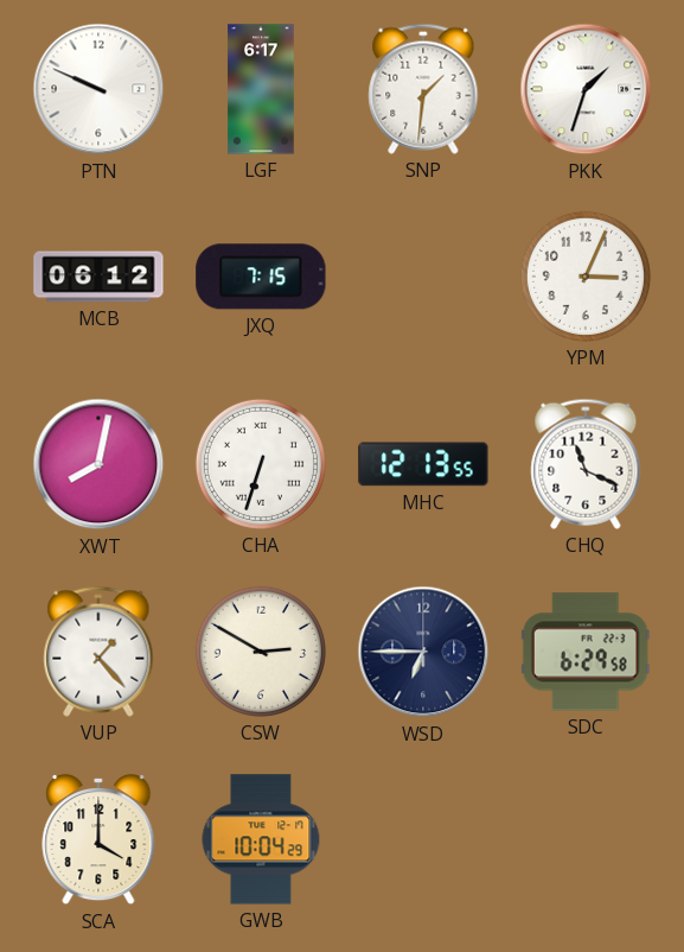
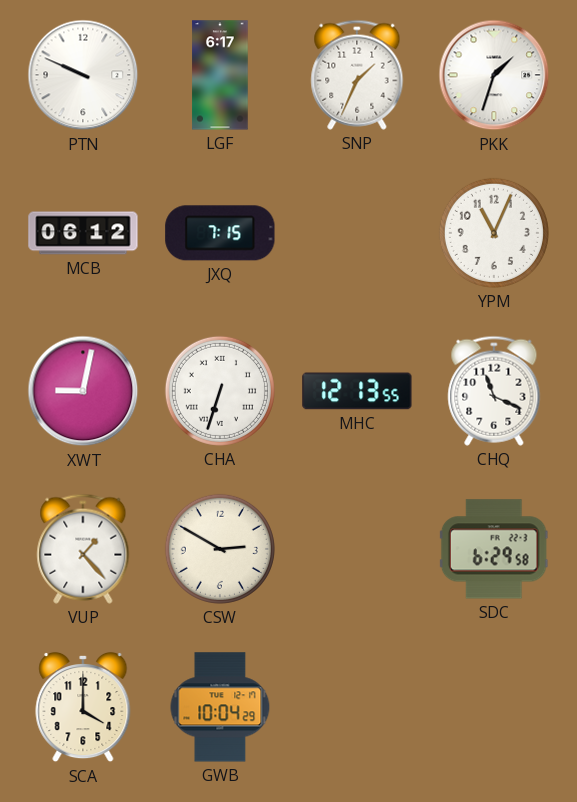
SNP: 1:31 -> 1:34 (357, 75)
YPM: 3:04 -> 11:04 (494, 233)
XWT: 8:02 -> 9:02 (83, 391)
WSD: 6:45 -> none (423, 652)
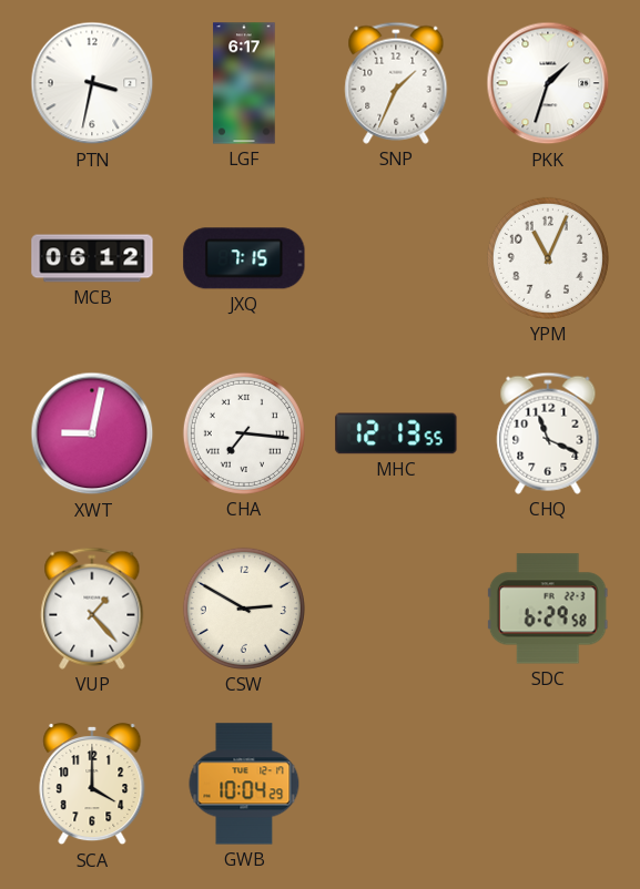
PTN: 9:49 -> 3:32 (92, 83)
CHA: 6:33 -> 7:16 (244, 433)
